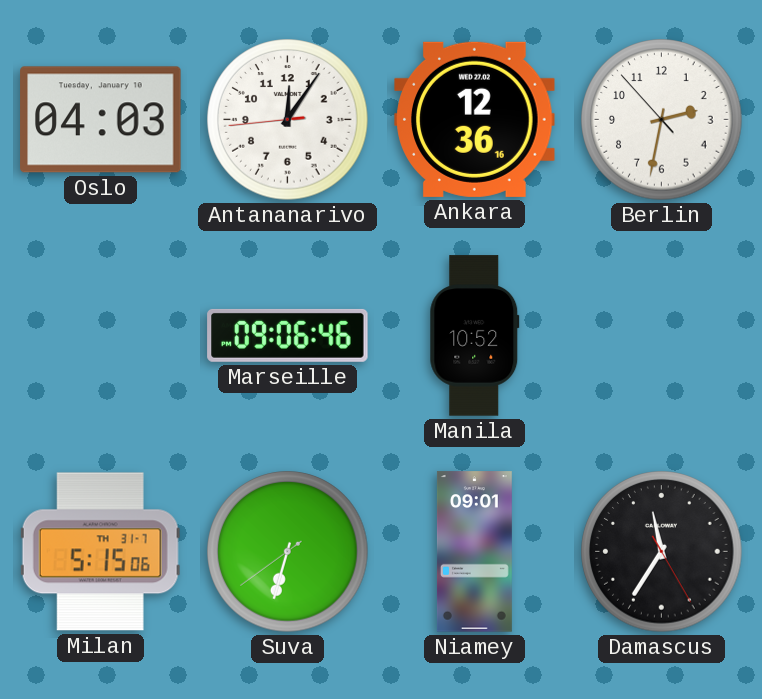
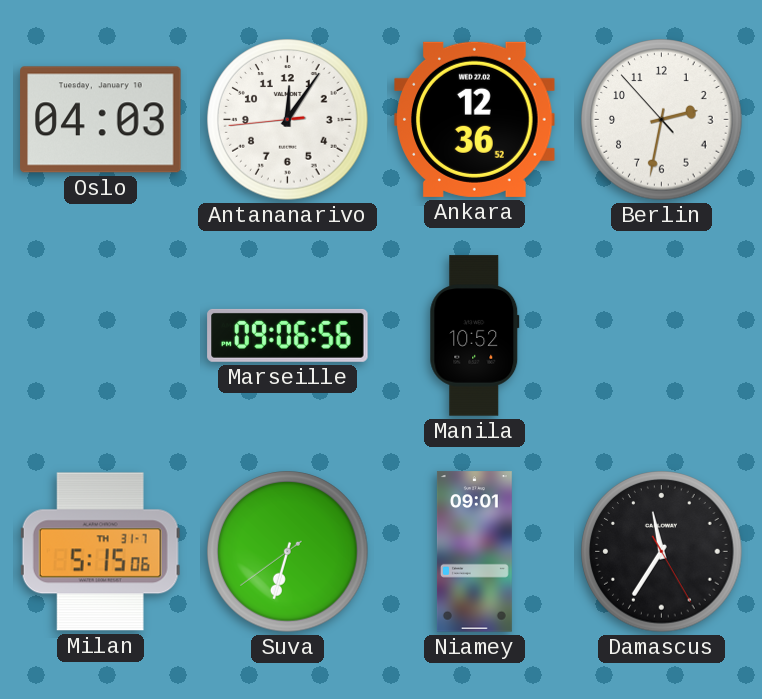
Ankara: 12:36:16 -> 12:36:52 (475, 119)
Marseille: 09:06:46 -> 09:06:56 (288, 335)
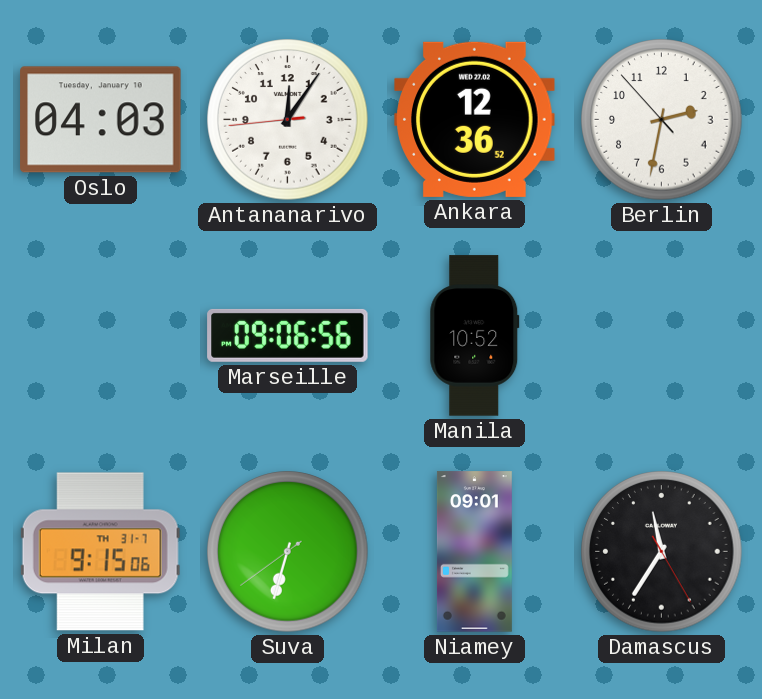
Milan: 5:15 -> 9:15 (100, 552)
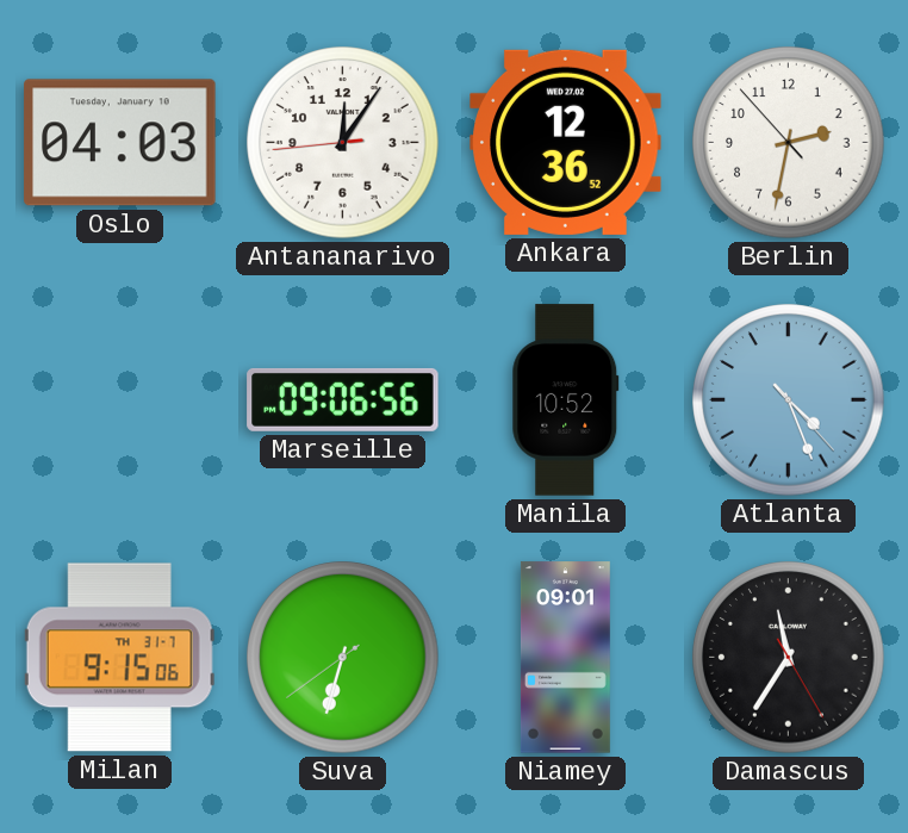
Atlanta: none -> 4:26 (789, 400)
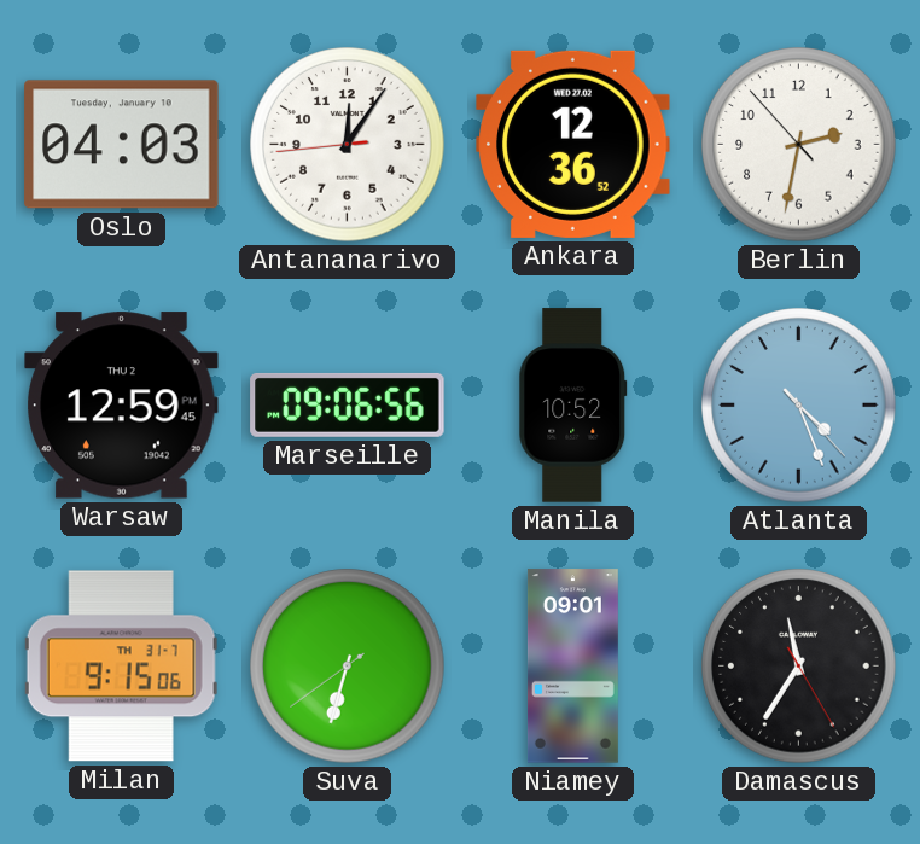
Warsaw: none -> 12:59 (122, 406)
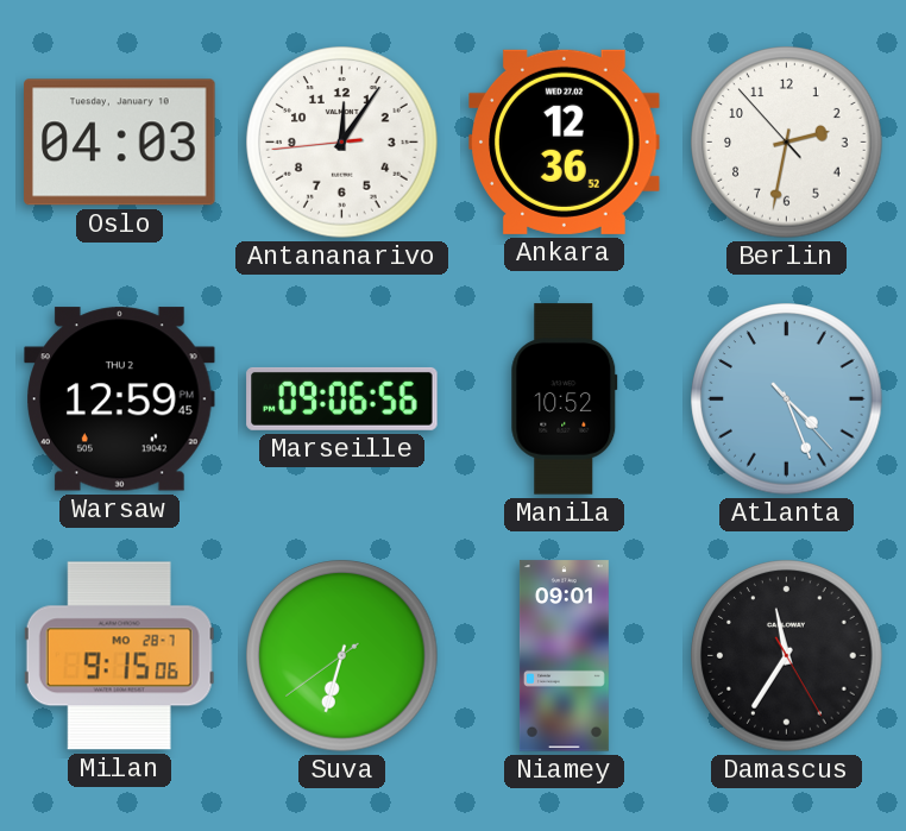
Milan date: TH 31-7 -> MO 28-7 (119, 656)
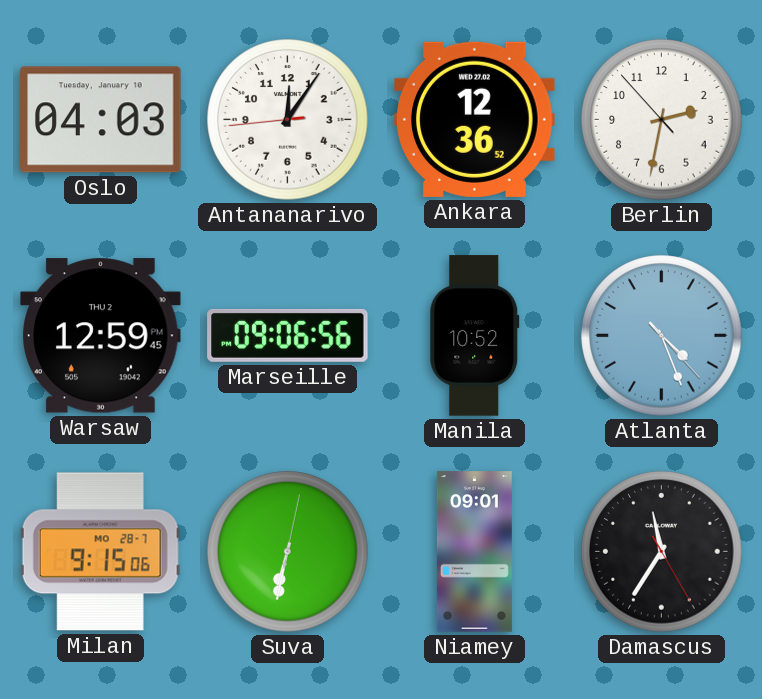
Suva: 6:32:39 -> 6:32:02 (288, 552)
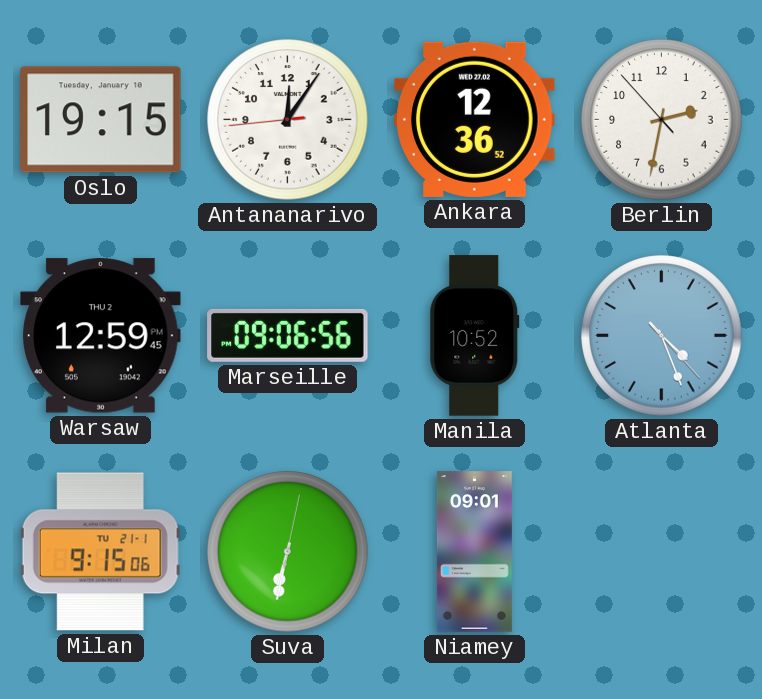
Oslo: 04:03 -> 19:15 (101, 120)
Milan date: MO 28-7 -> TU 21-1 (100, 552)
Damascus: 11:35 -> none (662, 552)
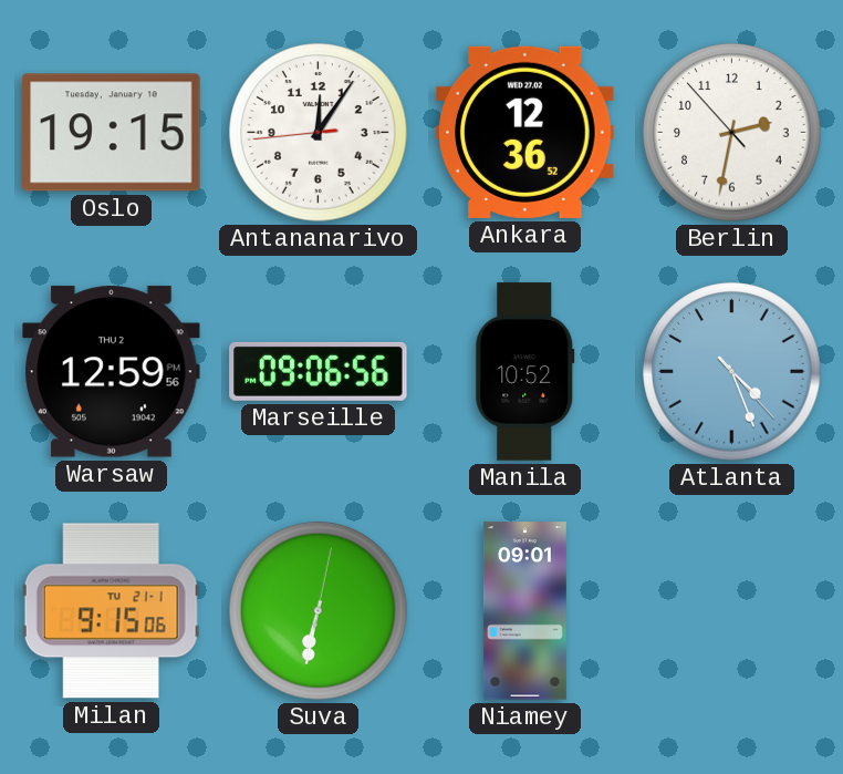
Warsaw: 12:59:45 PM -> 12:59:56 PM (112, 372)
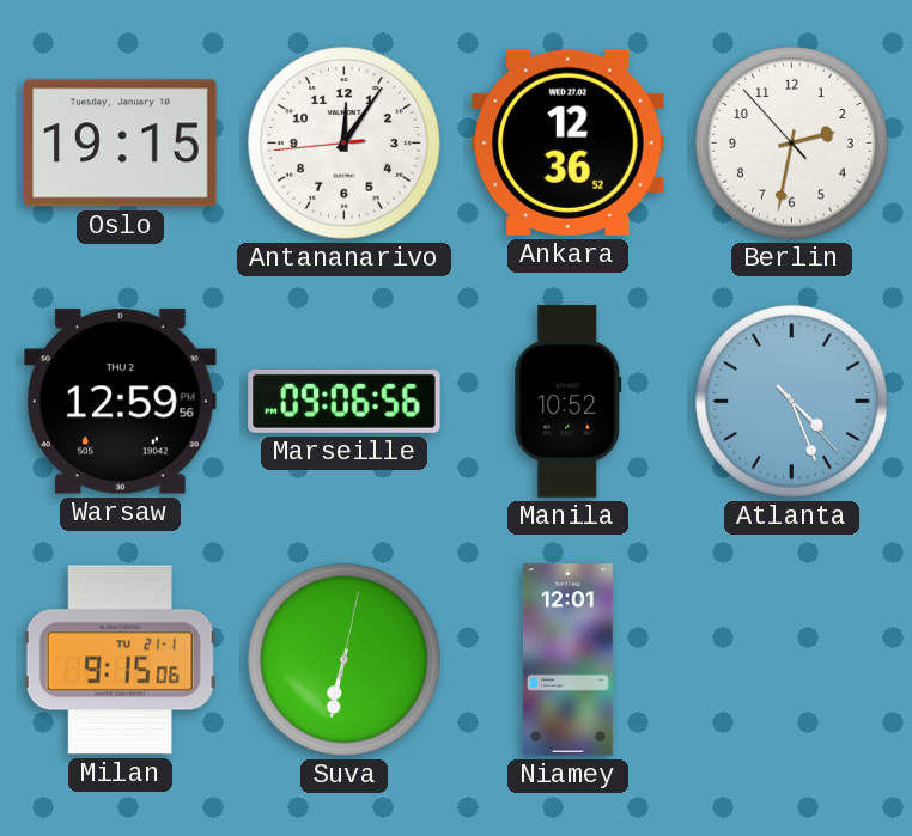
Niamey: 09:01 -> 12:01 (567, 660)
